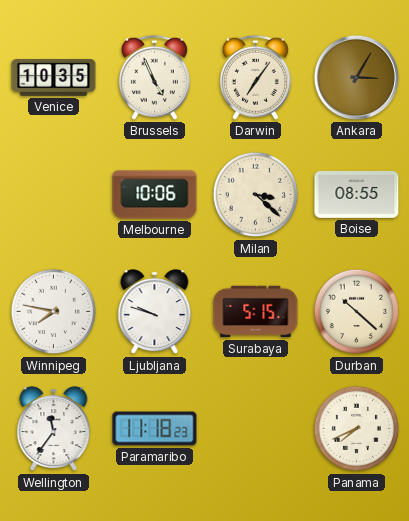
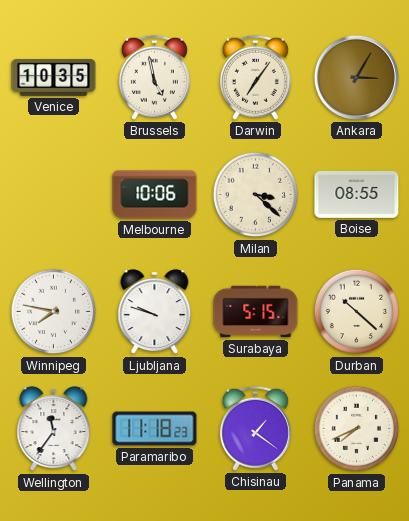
Brussels: 4:56 -> 4:58 (154, 77)
Chisinau: none -> 1:21 (255, 428)
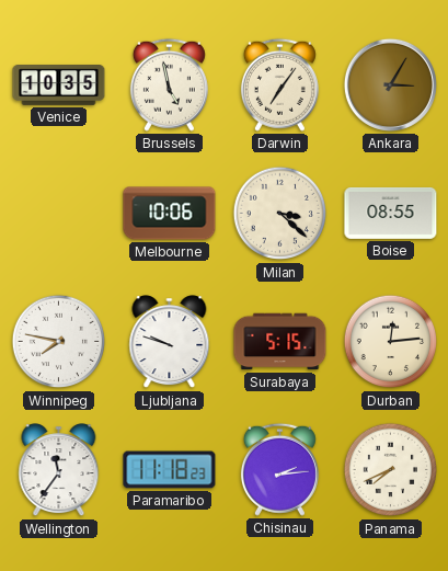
Durban: 10:22 -> 12:14 (391, 342)
Chisinau: 1:21 -> 2:14 (279, 469)
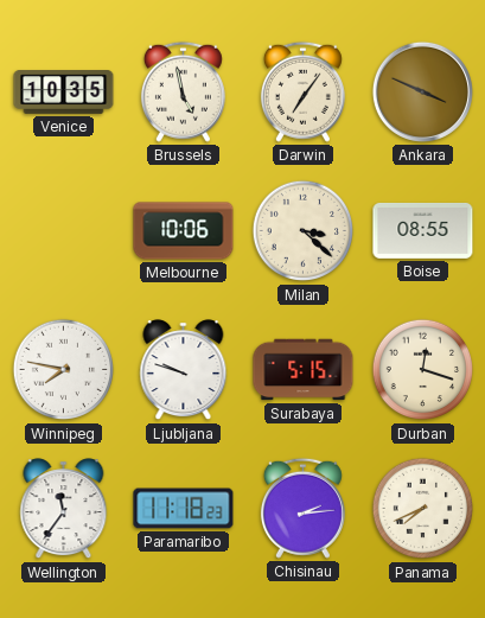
Ankara: 3:05 -> 3:49 (422, 91)
Durban: 12:14 -> 12:18 (423, 370)
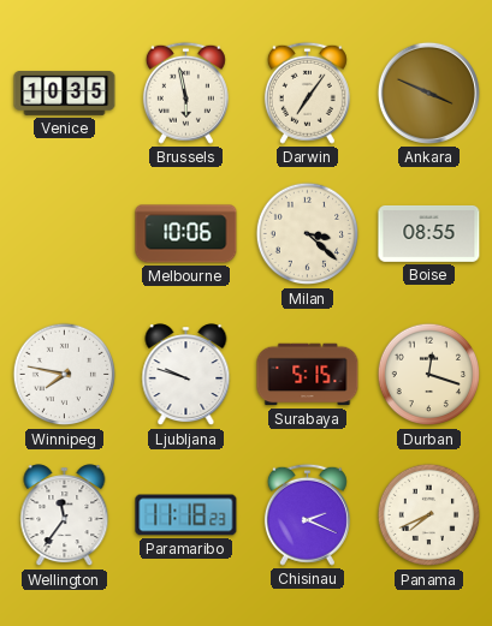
Brussels: 4:58 -> 5:58 (185, 93)
Chisinau: 2:14 -> 2:19 (307, 514)
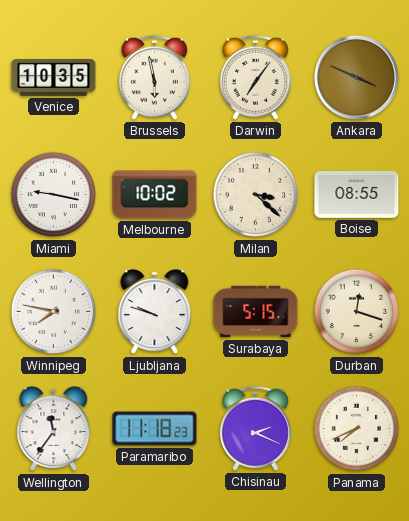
Miami: none -> 9:17 (54, 195)
Melbourne: 10:06 -> 10:02 (155, 195)
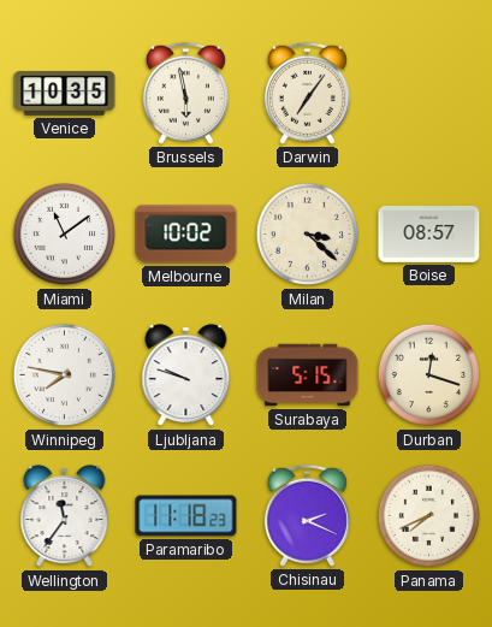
Ankara: 3:49 -> none (356, 77)
Miami: 9:17 -> 11:09 (65, 235)
Boise: 08:55 -> 08:57 (429, 233)
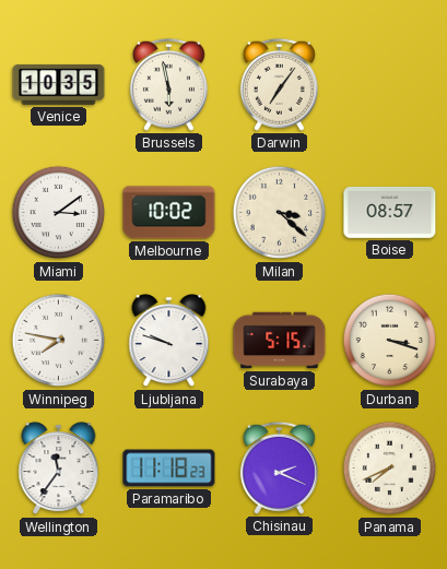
Miami: 11:09 -> 3:09 (59, 213)
Durban: 12:18 -> 3:18 (390, 341)
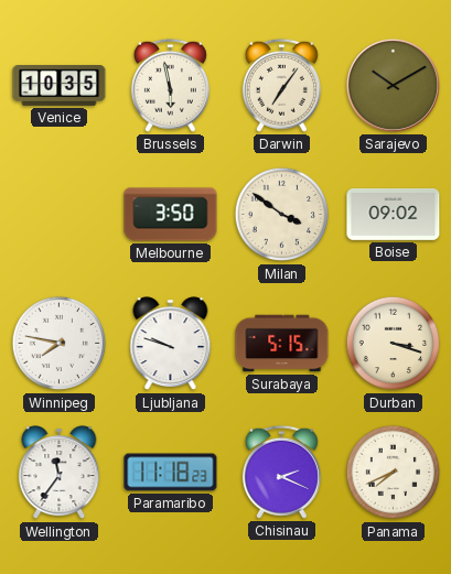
Sarajevo: none -> 10:10 (393, 85)
Miami: 3:09 -> none (59, 213)
Melbourne: 10:02 -> 3:50 (171, 215)
Milan: 3:22 -> 3:51 (282, 215)
Boise: 08:57 -> 09:02 (394, 214)
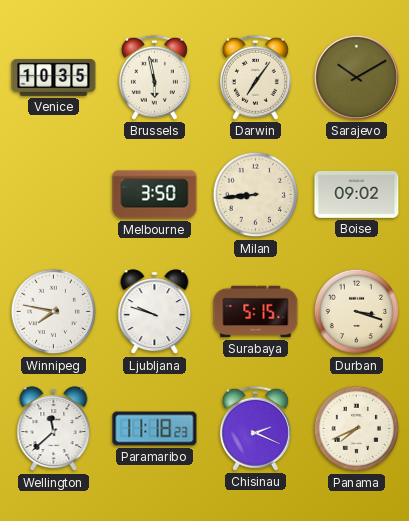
Milan: 3:51 -> 8:44 (256, 195)
Wellington: 11:36 -> 11:38 (54, 429)
